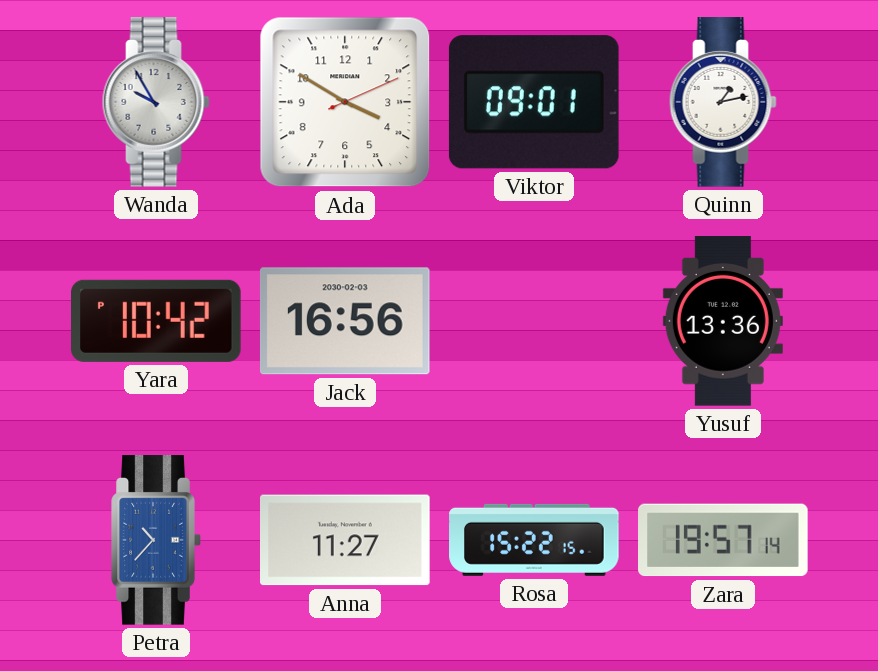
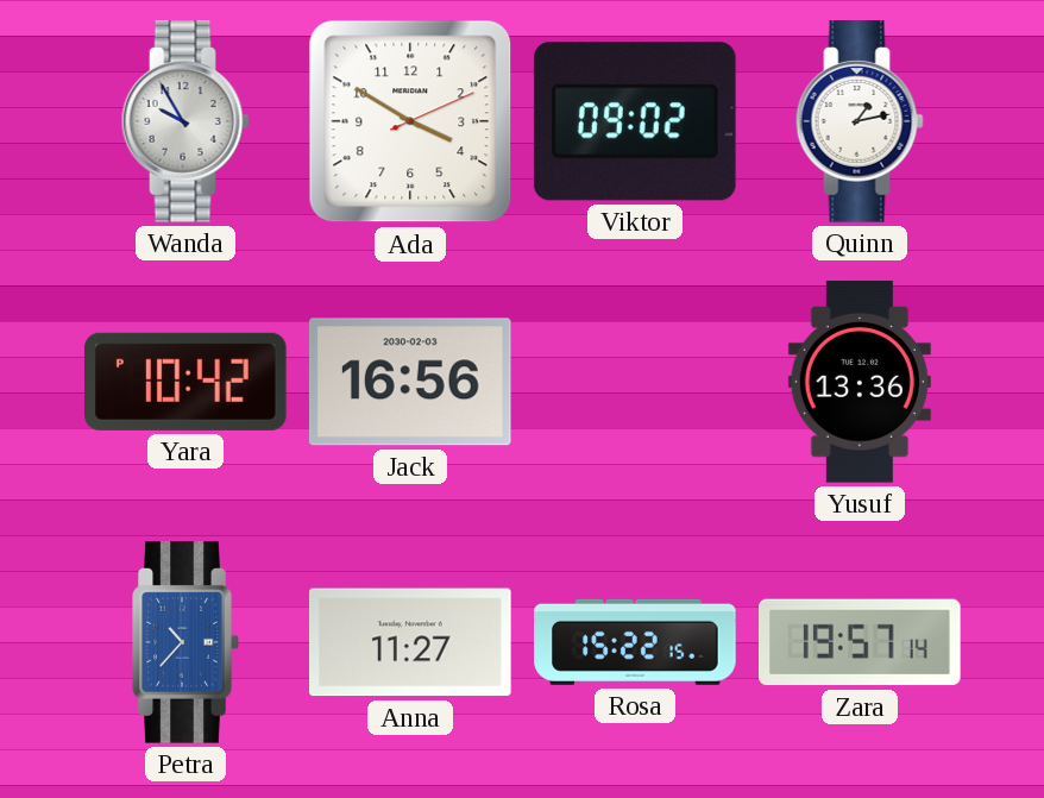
Viktor: 09:01 -> 09:02 (635, 121)
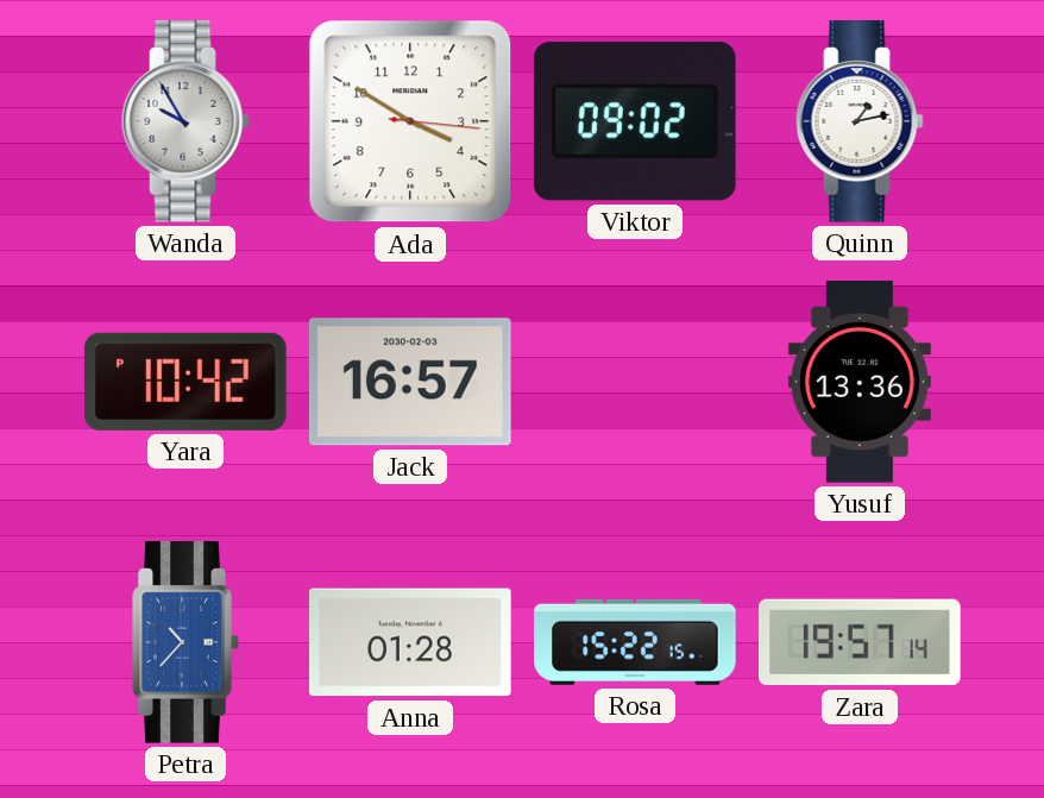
Ada: 3:50:11 -> 3:50:16 (410, 121)
Jack: 16:56 -> 16:57 (410, 382)
Anna: 11:27 -> 01:28 (410, 642)
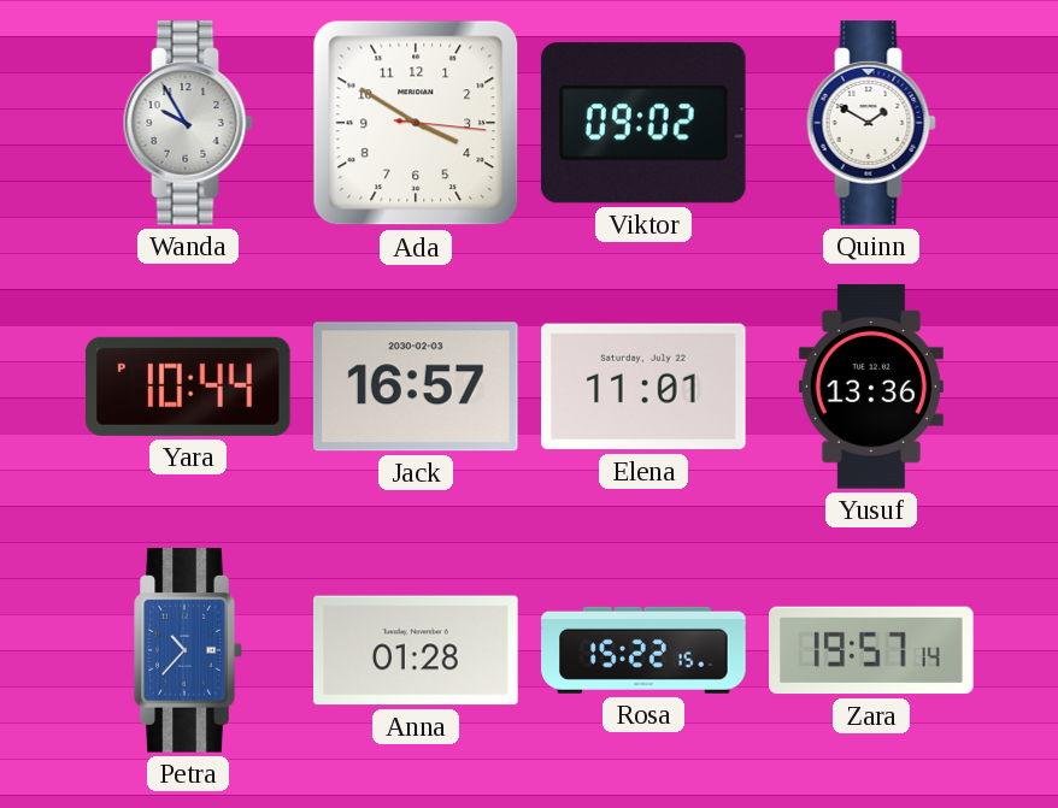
Quinn: 1:13 -> 1:50 (871, 123)
Yara: 10:42 -> 10:44 (189, 387)
Elena: none -> 11:01 (645, 387)
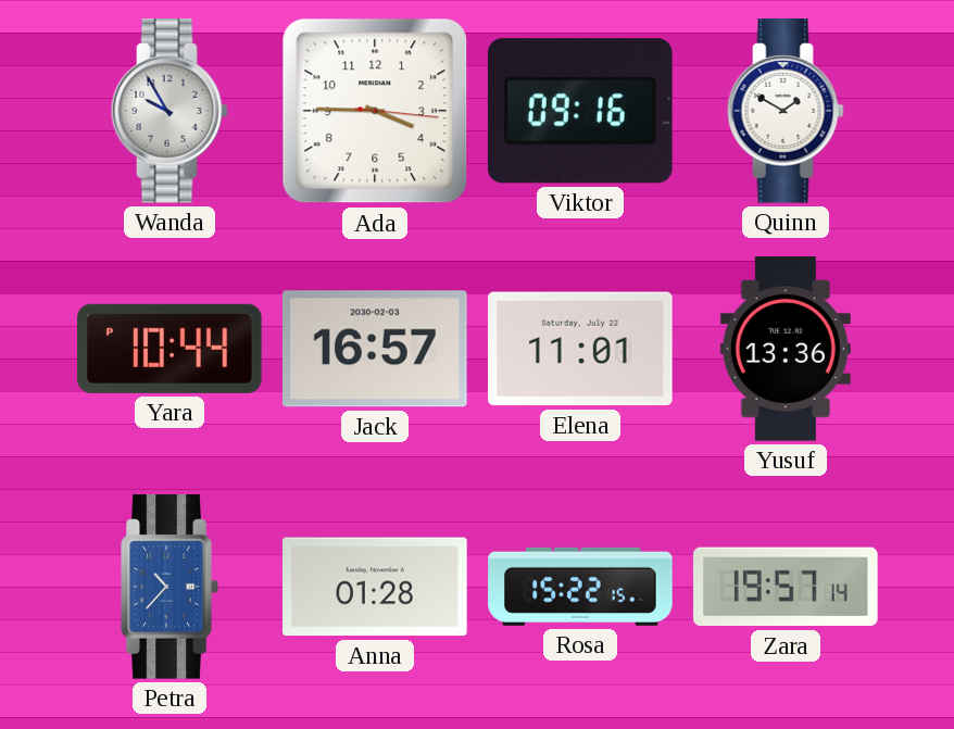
Ada: 3:50 -> 3:45 (375, 111)
Viktor: 09:02 -> 09:16 (580, 111)
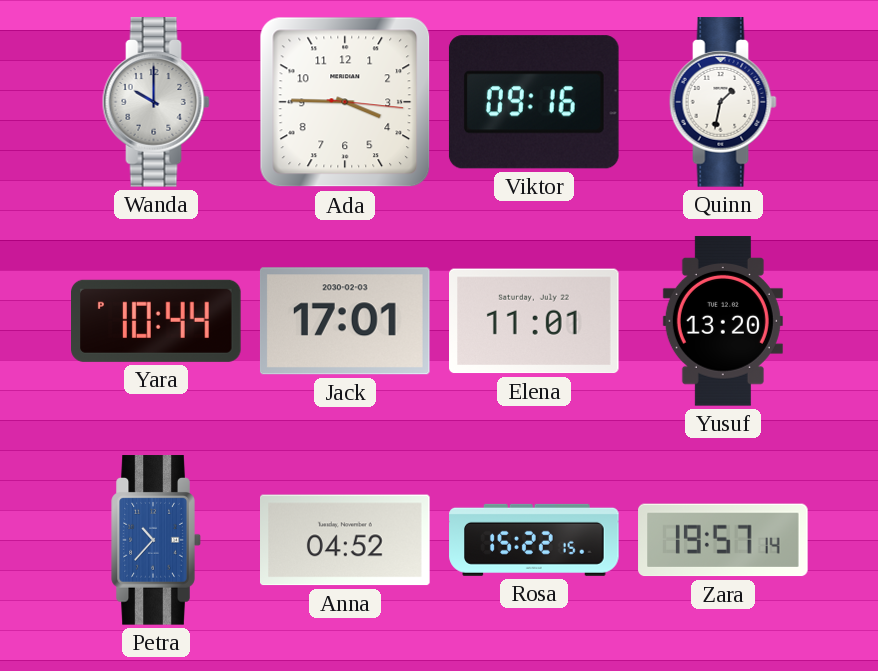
Wanda: 9:55 -> 10:00 (156, 102)
Quinn: 1:50 -> 1:32 (723, 102)
Jack: 16:57 -> 17:01 (345, 321)
Yusuf: 13:36 -> 13:20 (723, 321)
Anna: 01:28 -> 04:52 (345, 540)
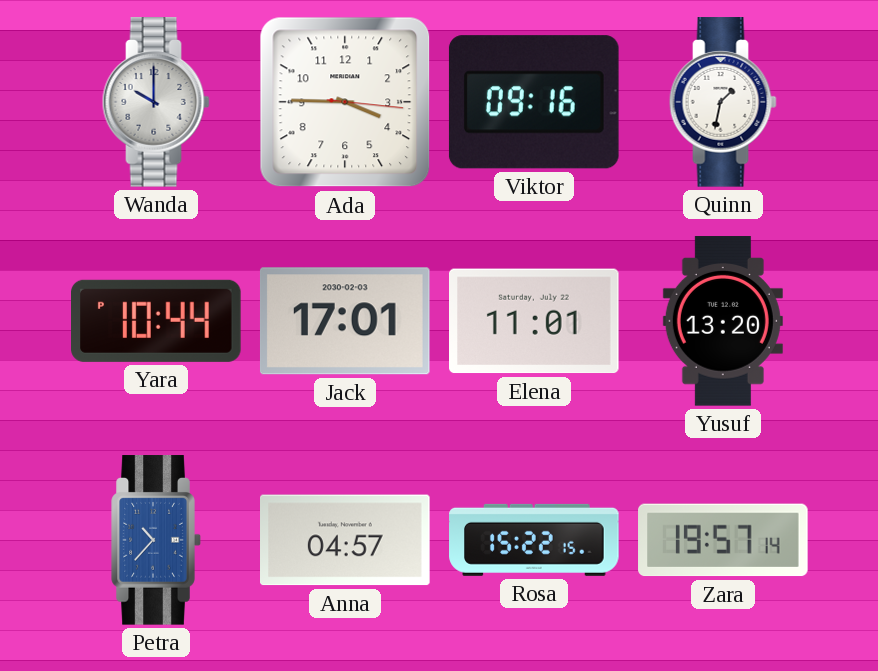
Anna: 04:52 -> 04:57 (345, 540)
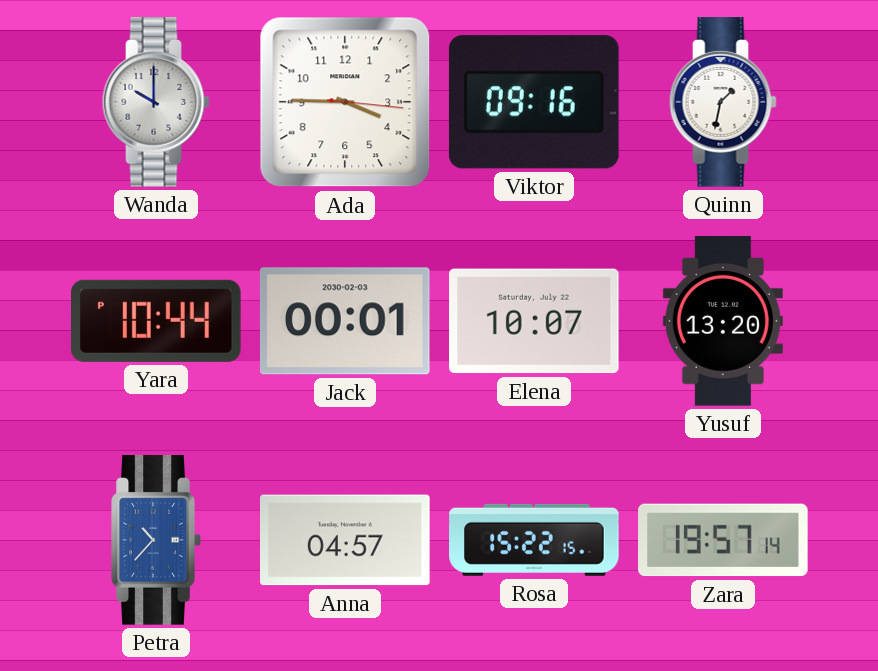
Jack: 17:01 -> 00:01 (345, 321)
Elena: 11:01 -> 10:07 (535, 321)
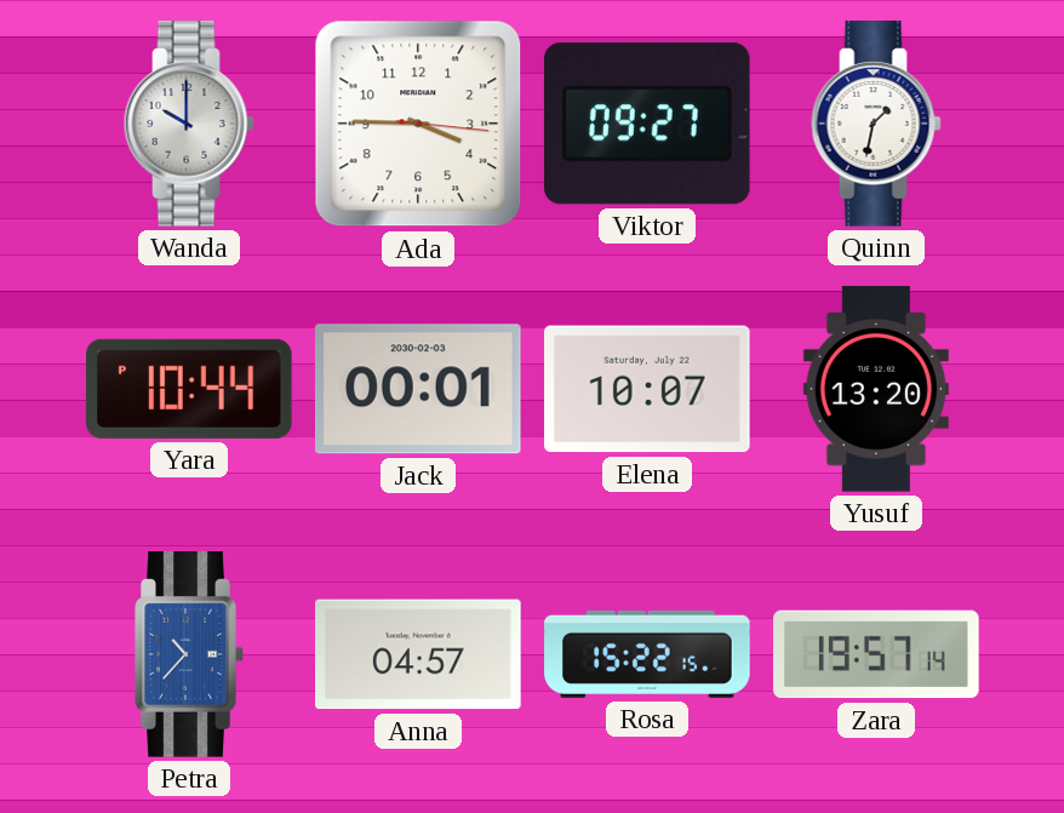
Viktor: 09:16 -> 09:27 (647, 124)
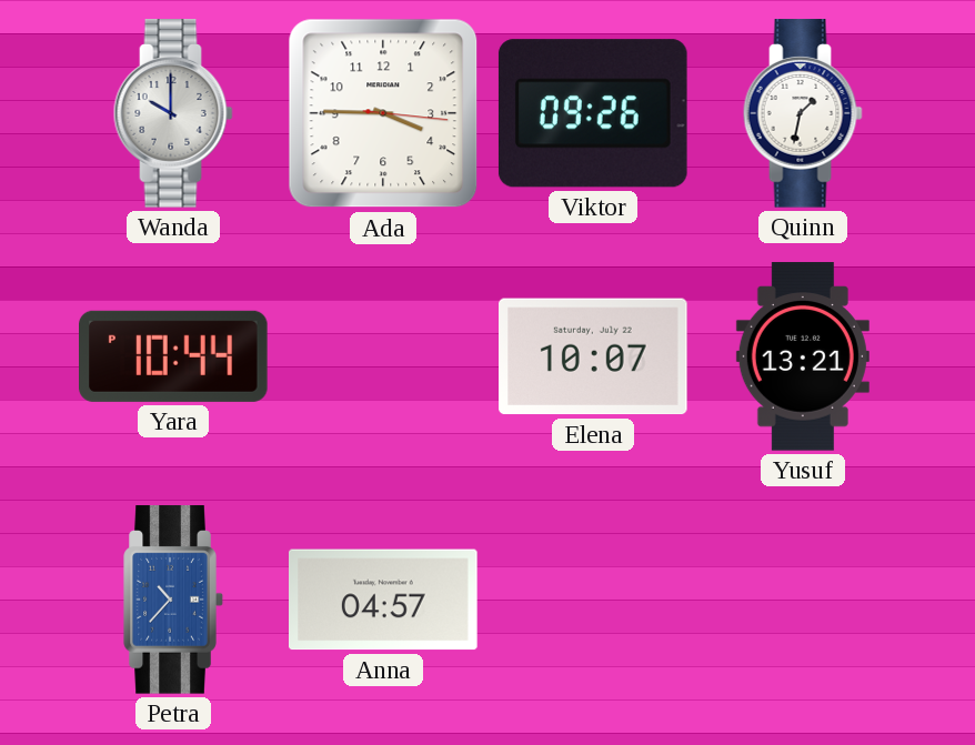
Viktor: 09:27 -> 09:26 (593, 113)
Jack: 00:01 -> none (418, 389)
Yusuf: 13:20 -> 13:21 (803, 356)
Rosa: 15:22 -> none (647, 654)
Zara: 19:57 -> none (876, 654)
